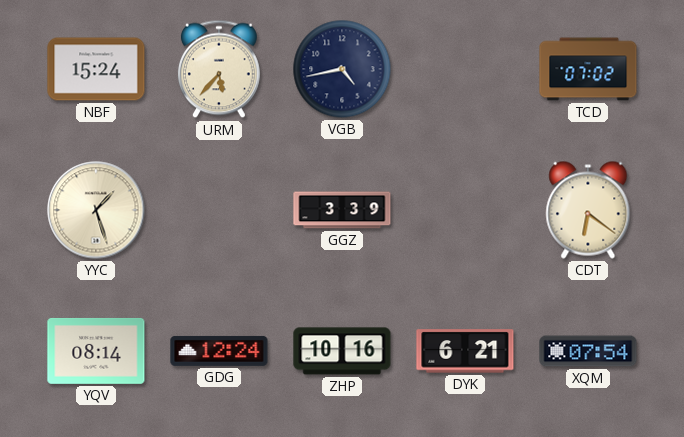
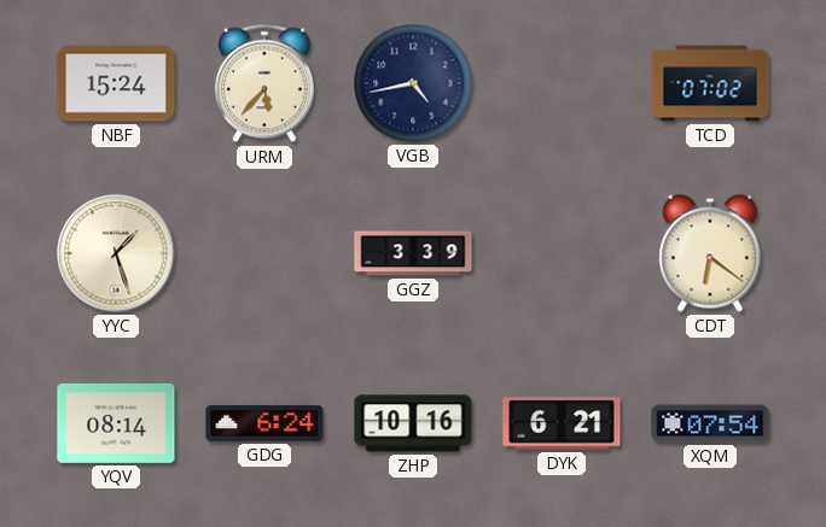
GDG: 12:24 -> 6:24 (264, 423)
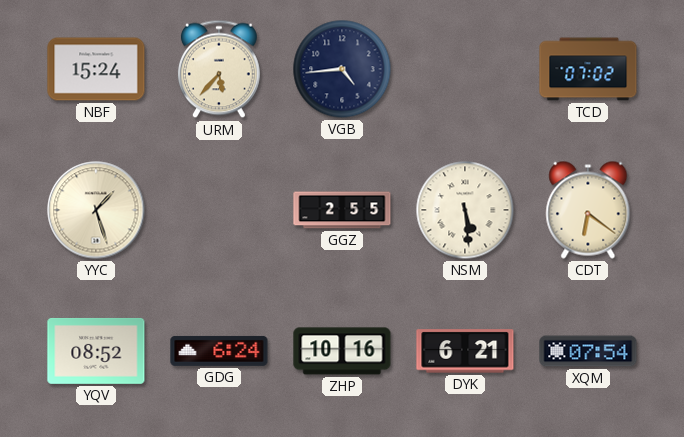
VGB: 4:43 -> 4:44 (342, 69)
GGZ: 3:39 -> 2:55 (342, 210)
NSM: none -> 5:29 (465, 210)
YQV: 08:14 -> 08:52 (96, 351)
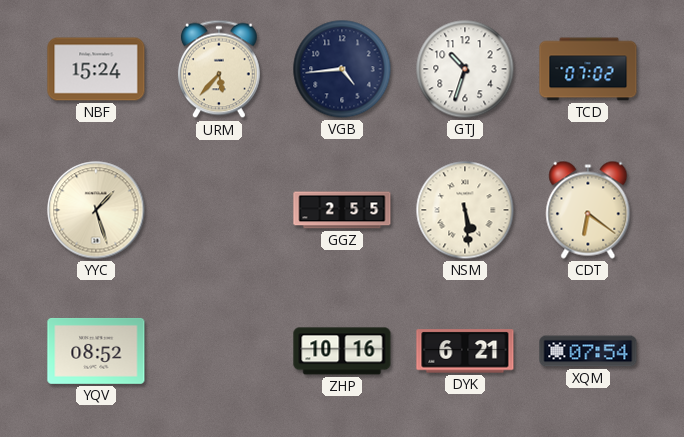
GTJ: none -> 10:33 (465, 69)
GDG: 6:24 -> none (219, 351)
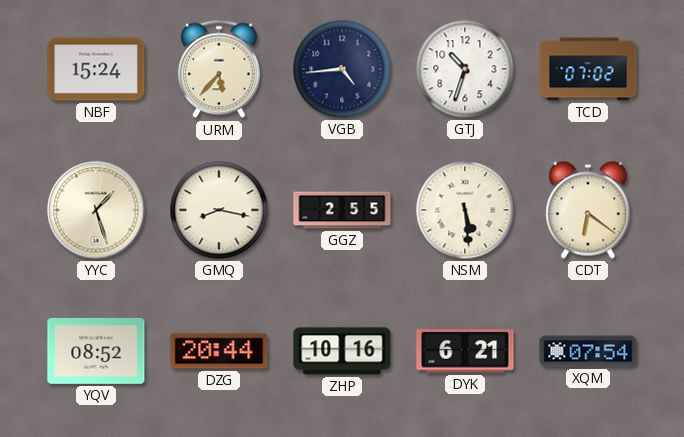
GMQ: none -> 8:17 (219, 210)
DZG: none -> 20:44 (219, 351)
